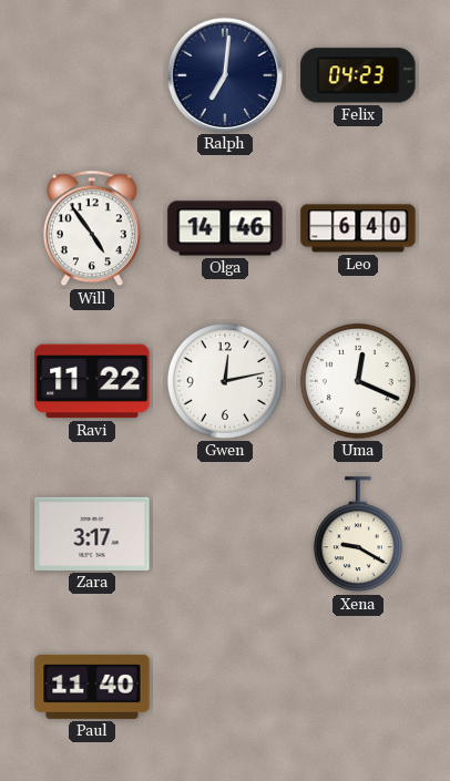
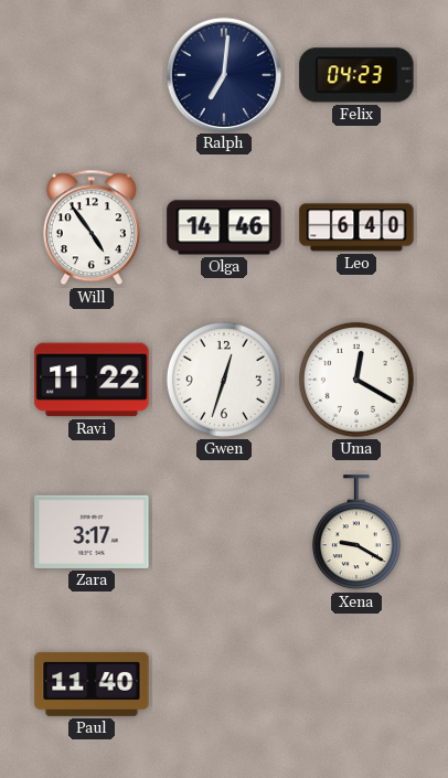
Gwen: 12:13 -> 12:33 (224, 380)
Uma: 12:19 -> 12:20 (356, 380)
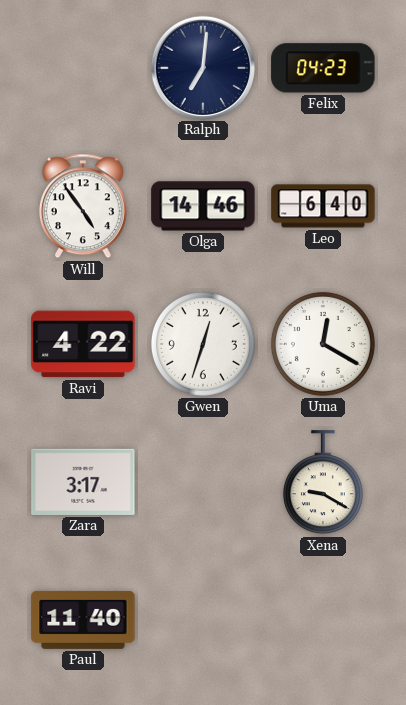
Ravi: 11:22 -> 4:22 (83, 344)
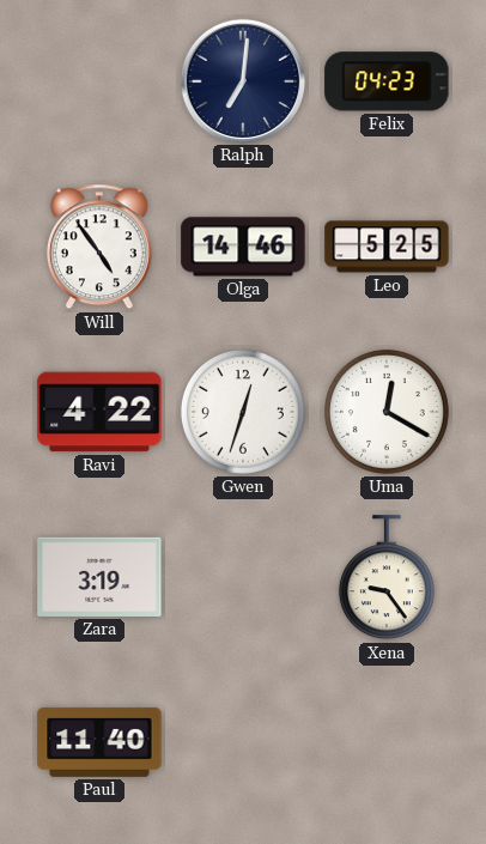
Leo: 6:40 -> 5:25 (387, 247)
Zara: 3:17 -> 3:19 (99, 577)
Xena: 9:20 -> 9:24 (387, 578)
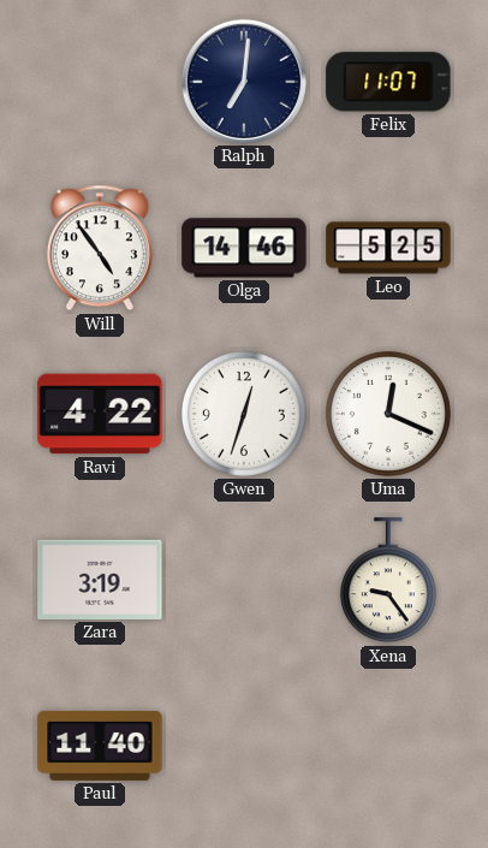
Felix: 04:23 -> 11:07 (388, 82)
Uma: 12:20 -> 12:19 (388, 414)
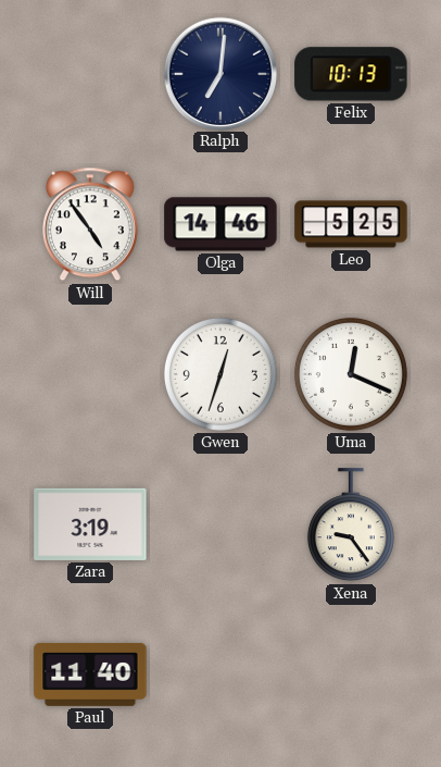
Felix: 11:07 -> 10:13 (351, 74)
Ravi: 4:22 -> none (100, 414)
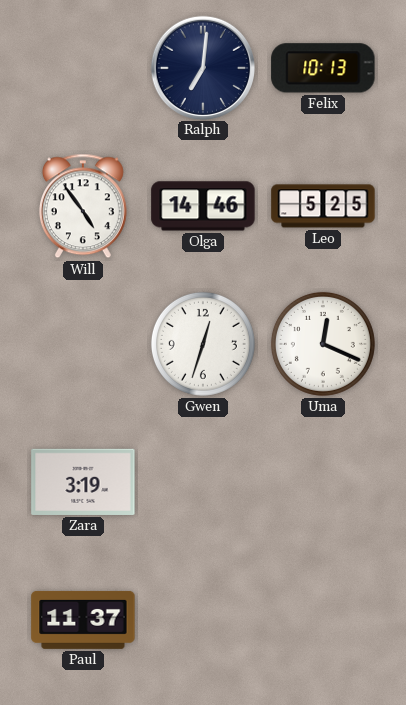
Xena: 9:24 -> none (351, 525)
Paul: 11:40 -> 11:37 (83, 620)
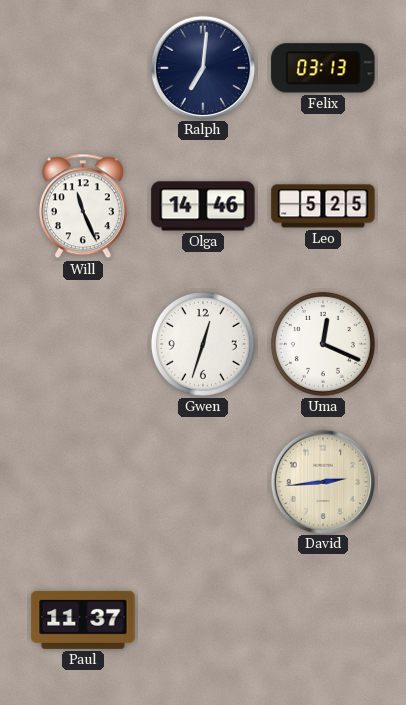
Felix: 10:13 -> 03:13 (323, 68)
Will: 4:54 -> 11:26 (83, 206)
Zara: 3:19 -> none (83, 482)
David: none -> 2:44 (322, 481)
